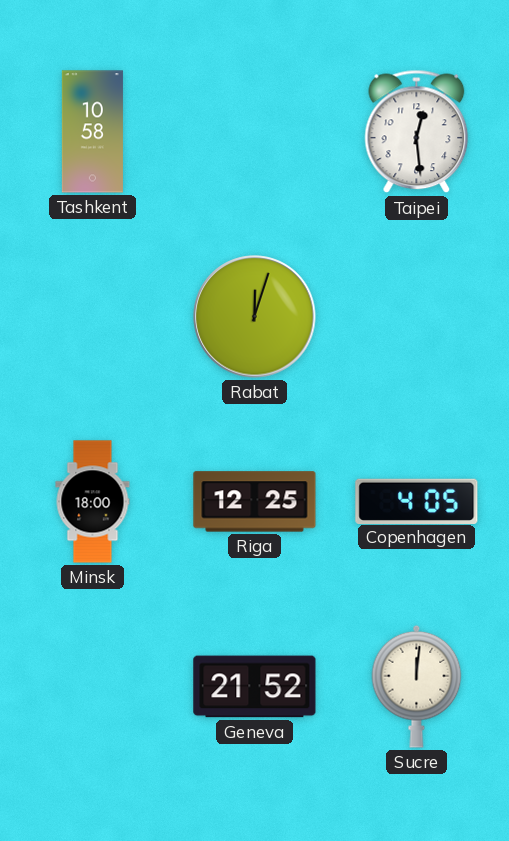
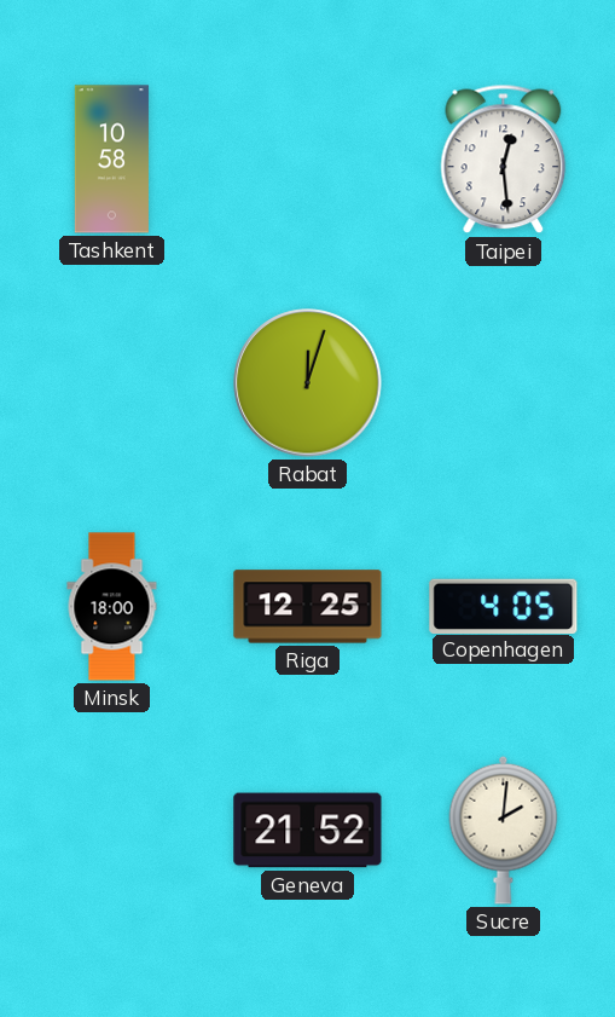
Sucre: 12:01 -> 2:01 (504, 830)
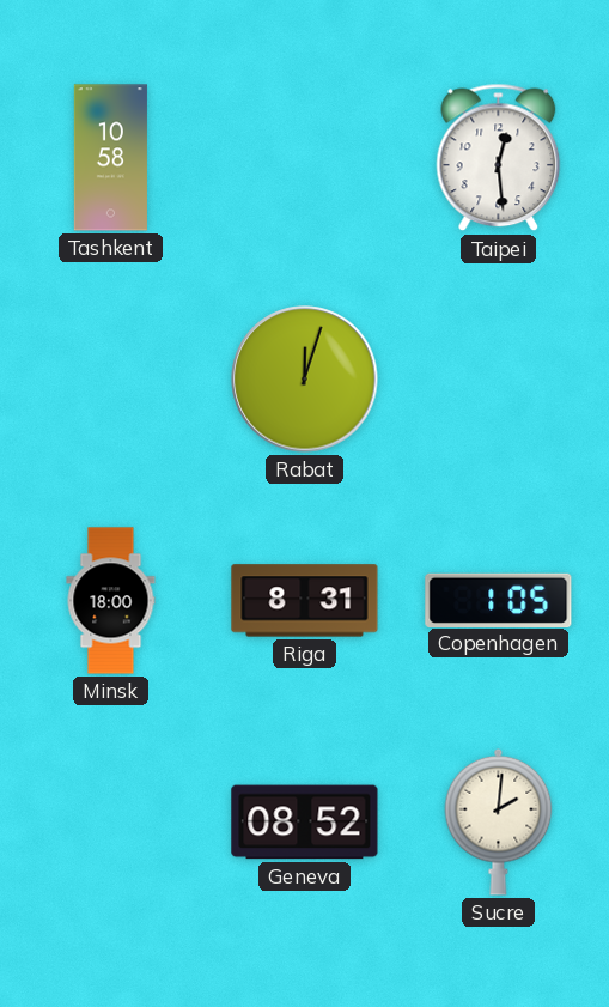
Riga: 12:25 -> 8:31 (305, 601)
Copenhagen: 4:05 -> 1:05 (499, 600)
Geneva: 21:52 -> 08:52 (305, 823)
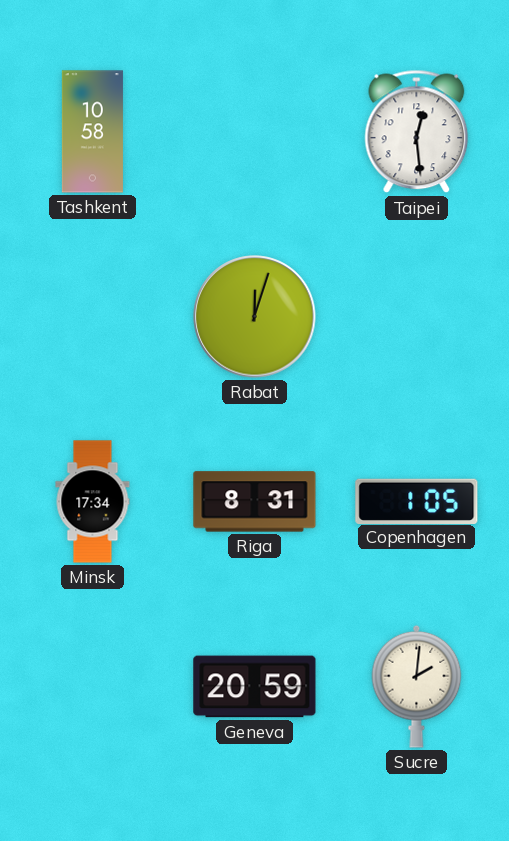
Minsk: 18:00 -> 17:34 (93, 502)
Geneva: 08:52 -> 20:59 (255, 687)
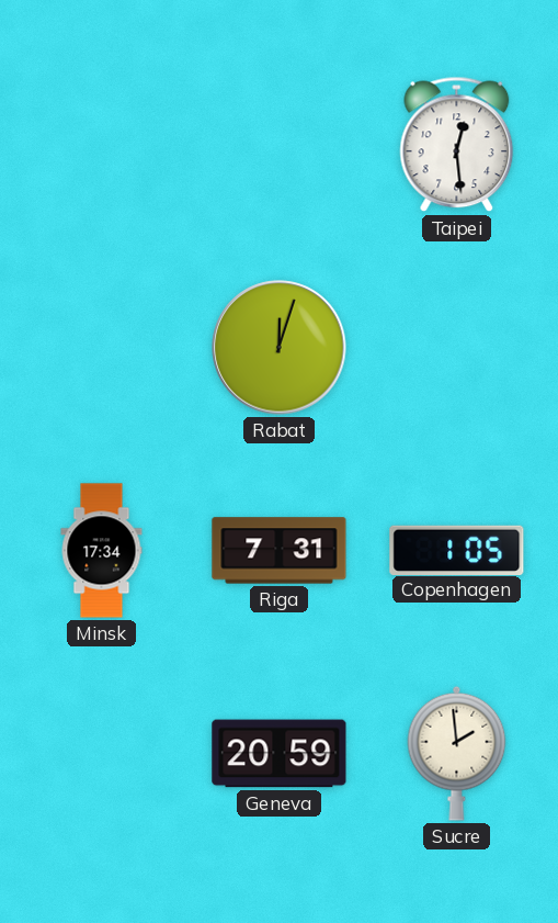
Tashkent: 10:58 -> none (92, 132)
Riga: 8:31 -> 7:31 (280, 551)
Sucre: 2:01 -> 1:59 (457, 753)
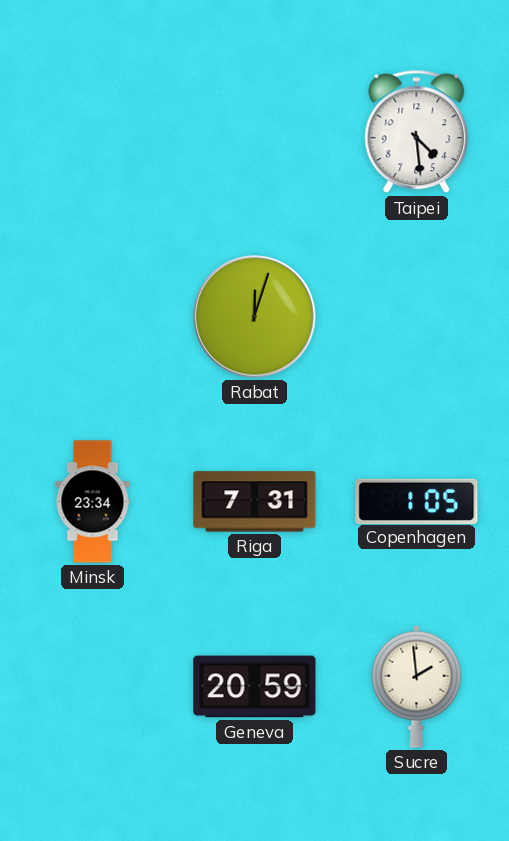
Taipei: 12:29 -> 4:29 (417, 132)
Minsk: 17:34 -> 23:34 (93, 502)
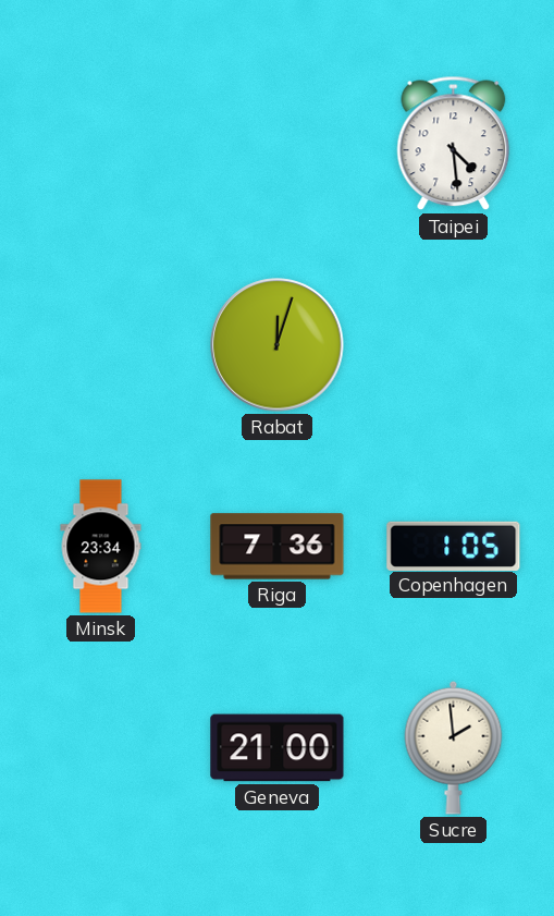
Riga: 7:31 -> 7:36 (278, 547)
Geneva: 20:59 -> 21:00 (278, 748)
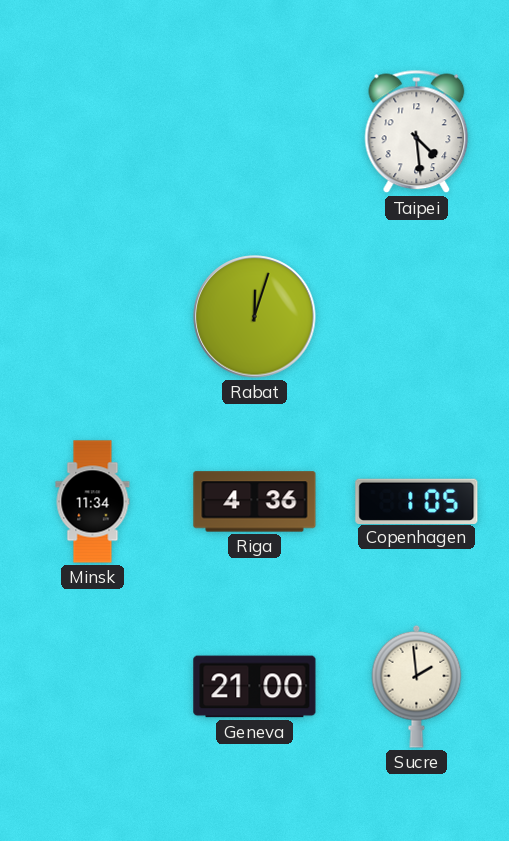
Minsk: 23:34 -> 11:34 (93, 502)
Riga: 7:36 -> 4:36 (255, 502)
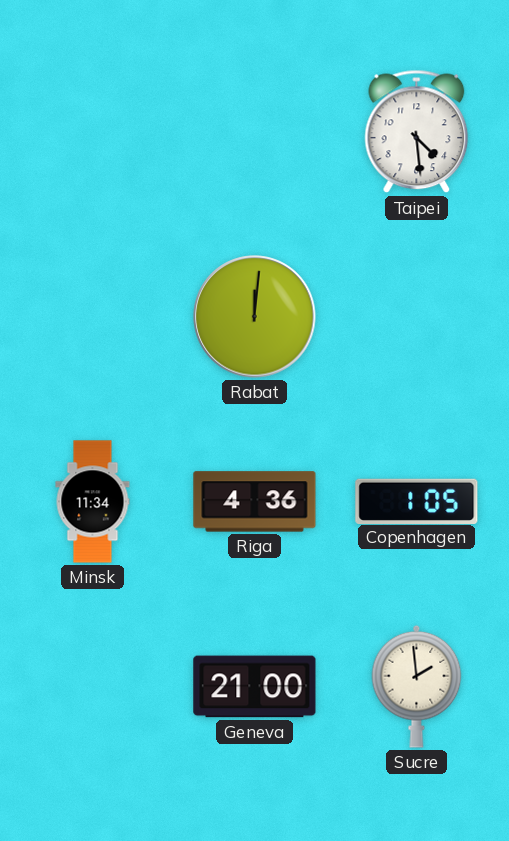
Rabat: 12:03 -> 12:01 (255, 317)
